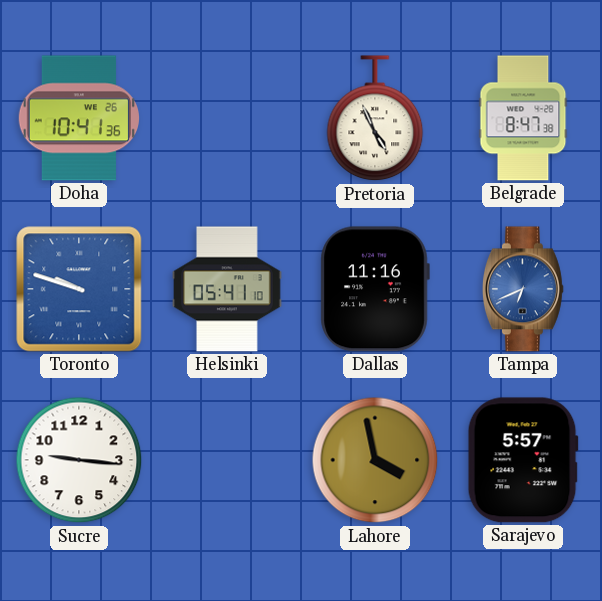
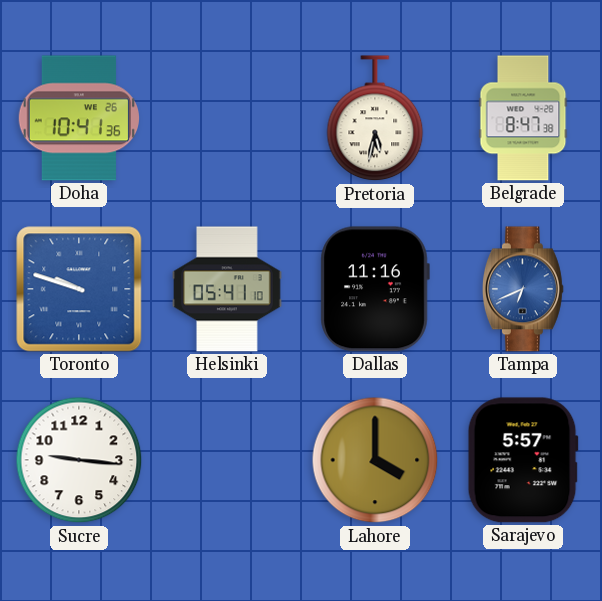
Pretoria: 4:56 -> 5:32 (375, 119)
Lahore: 3:58 -> 4:00 (375, 460)
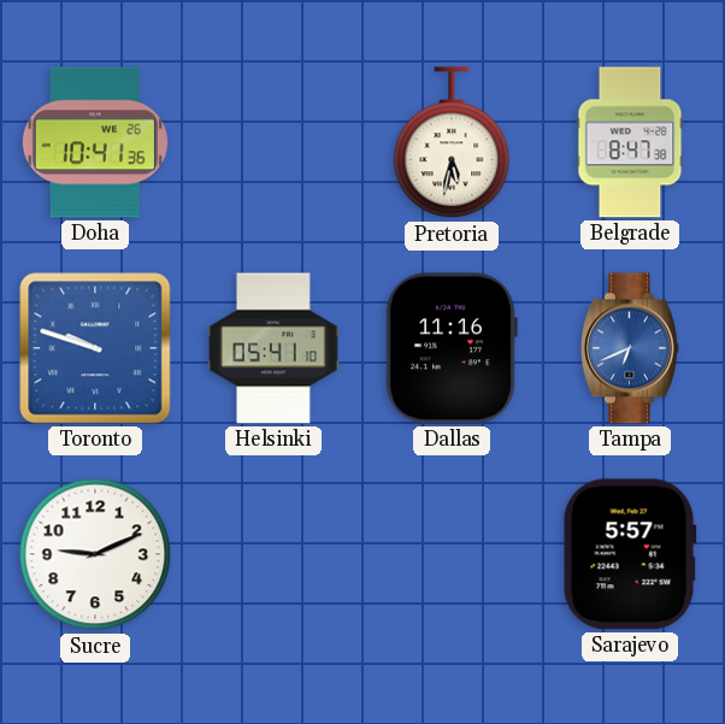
Sucre: 9:16 -> 9:11 (95, 554)
Lahore: 4:00 -> none (375, 460)
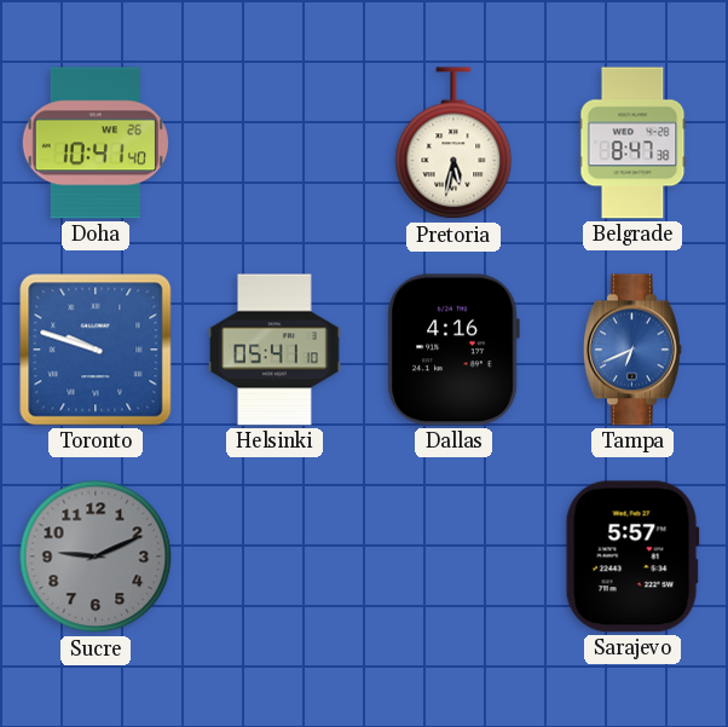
Doha: 10:41:36 -> 10:41:40 (94, 143)
Dallas: 11:16 -> 4:16 (453, 350)
Sucre dial: white -> grey (96, 556)
